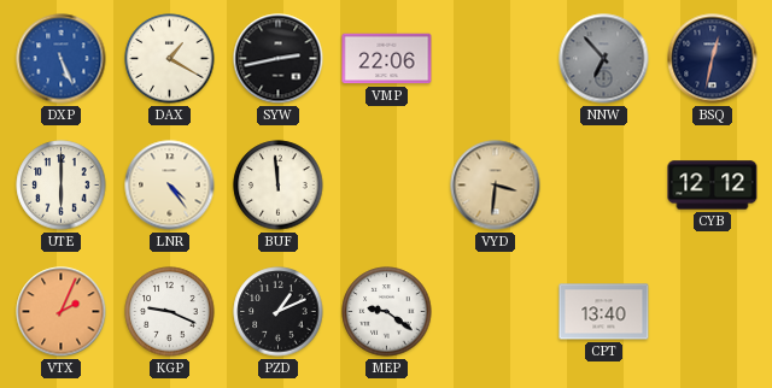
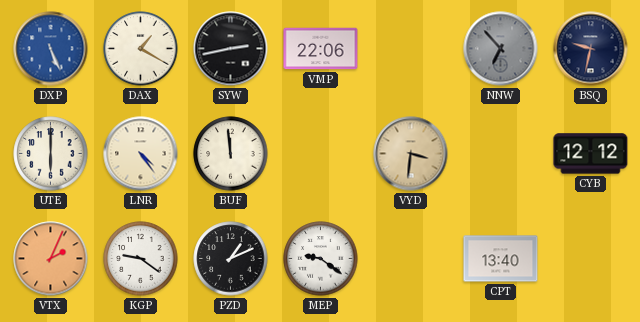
BSQ: 12:32 -> 9:32 (591, 49)
KGP: 9:19 -> 9:21 (141, 259)
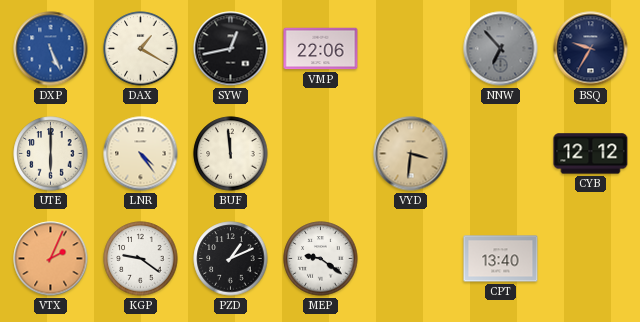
SYW: 2:43 -> 12:43 (231, 49)
BSQ: 9:32 -> 9:35 (591, 49)
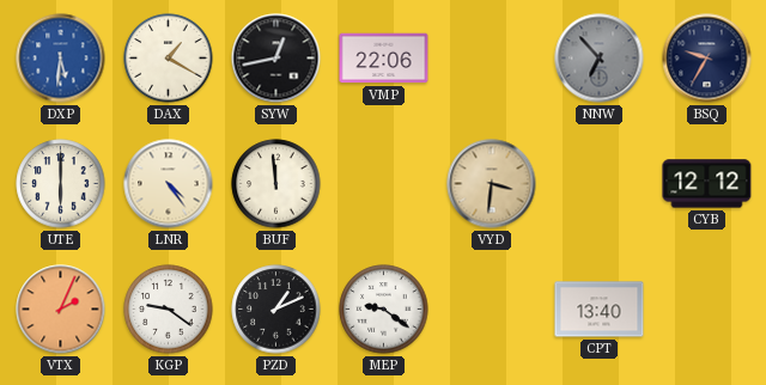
DXP: 5:26 -> 5:31 (61, 59)
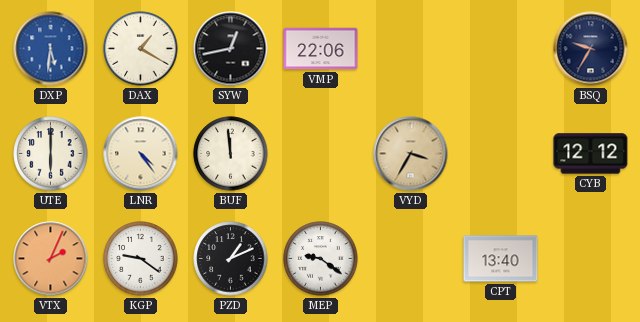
NNW: 6:53 -> none (600, 59)
VYD: 3:31 -> 3:35 (411, 154)
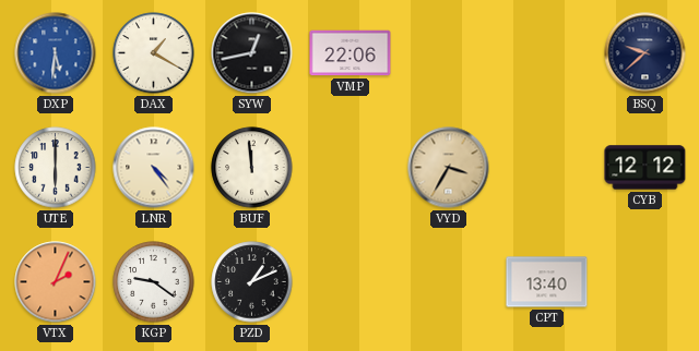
BSQ: 9:35 -> 9:38 (645, 53)
MEP: 9:21 -> none (321, 259)
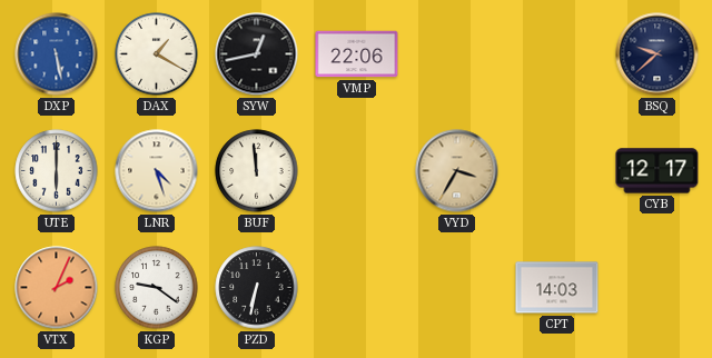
DXP: 5:31 -> 5:28 (57, 54)
LNR: 4:24 -> 4:27 (157, 171)
CYB: 12:12 -> 12:17 (657, 171)
PZD: 1:11 -> 6:32 (257, 288)
CPT: 13:40 -> 14:03 (557, 288)
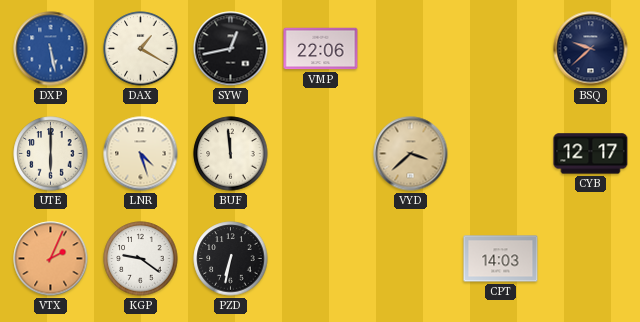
VYD: 3:35 -> 3:38 (411, 154)
